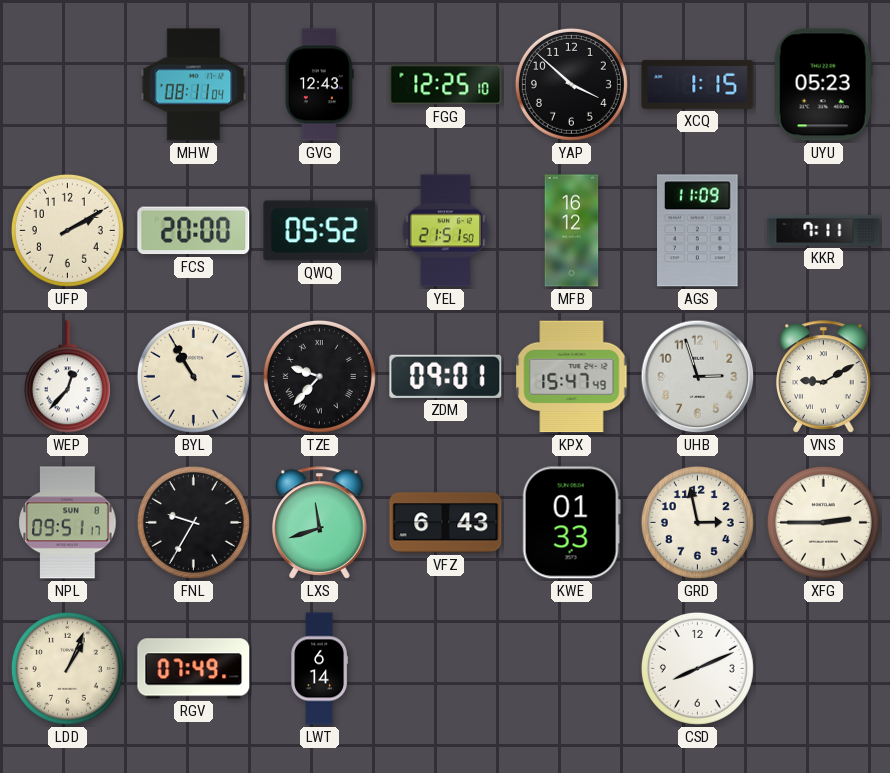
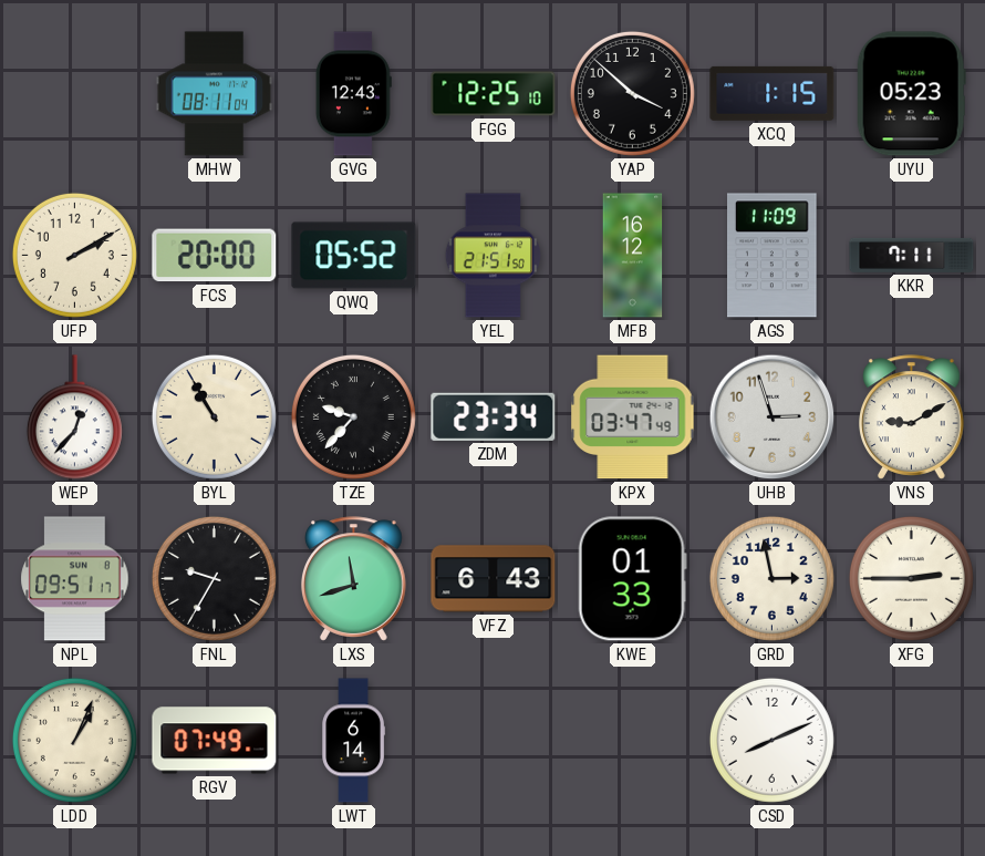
ZDM: 09:01 -> 23:34 (494, 416)
KPX: 15:47 -> 03:47 (633, 417)
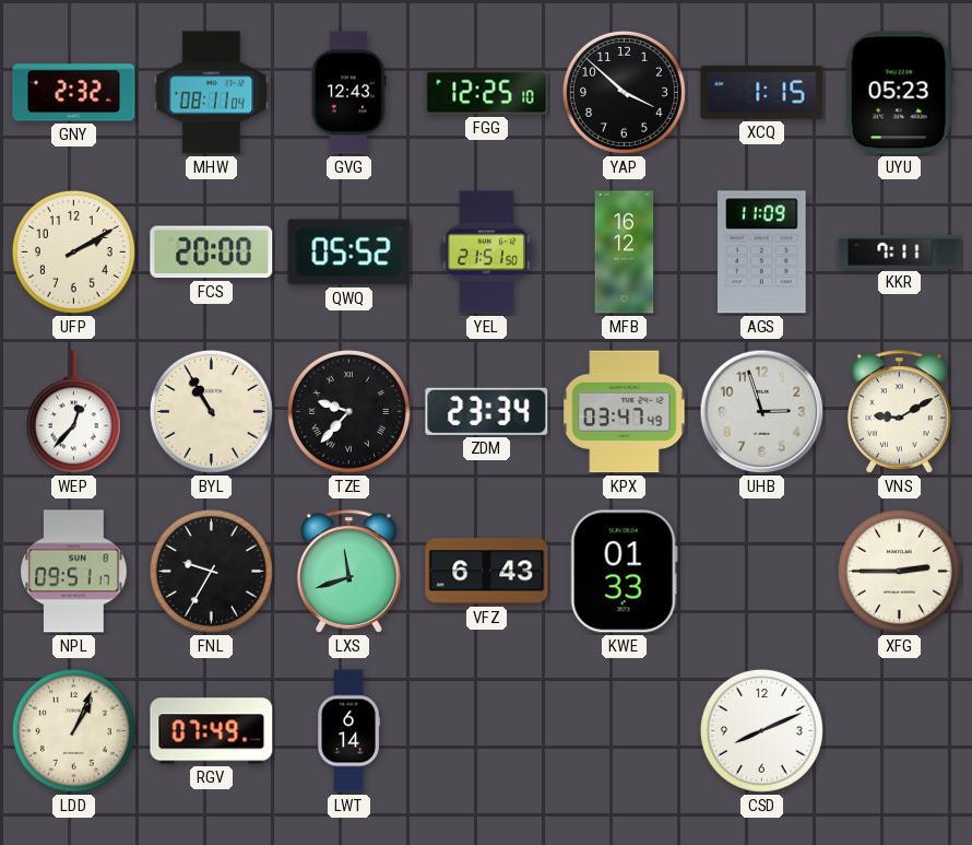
GNY: none -> 2:32 (74, 93)
GRD: 2:58 -> none (771, 578)
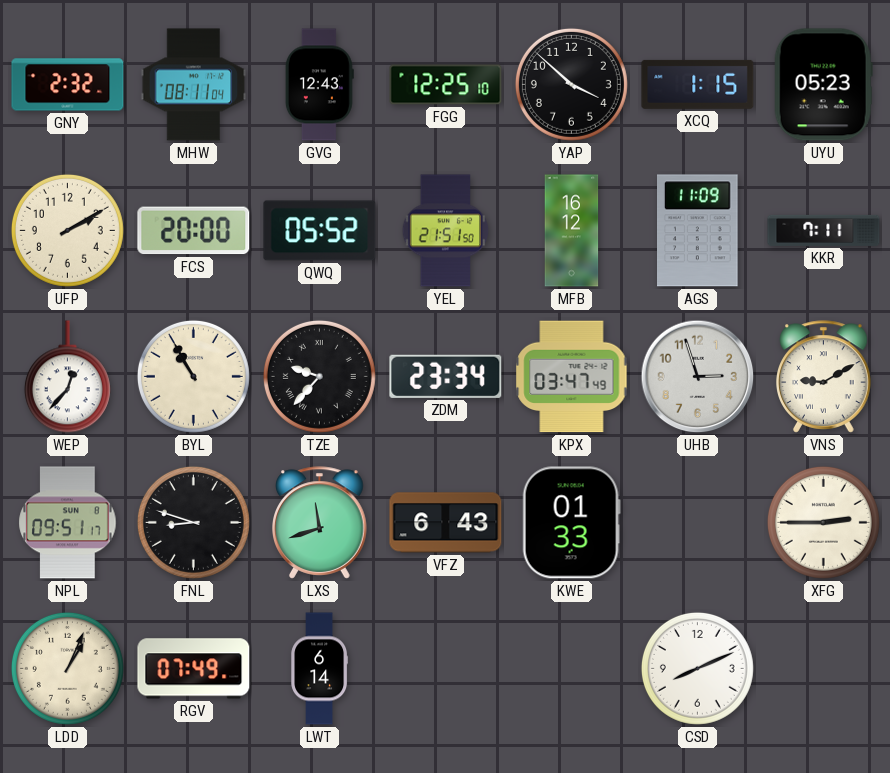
FNL: 9:35 -> 8:48 (193, 522)
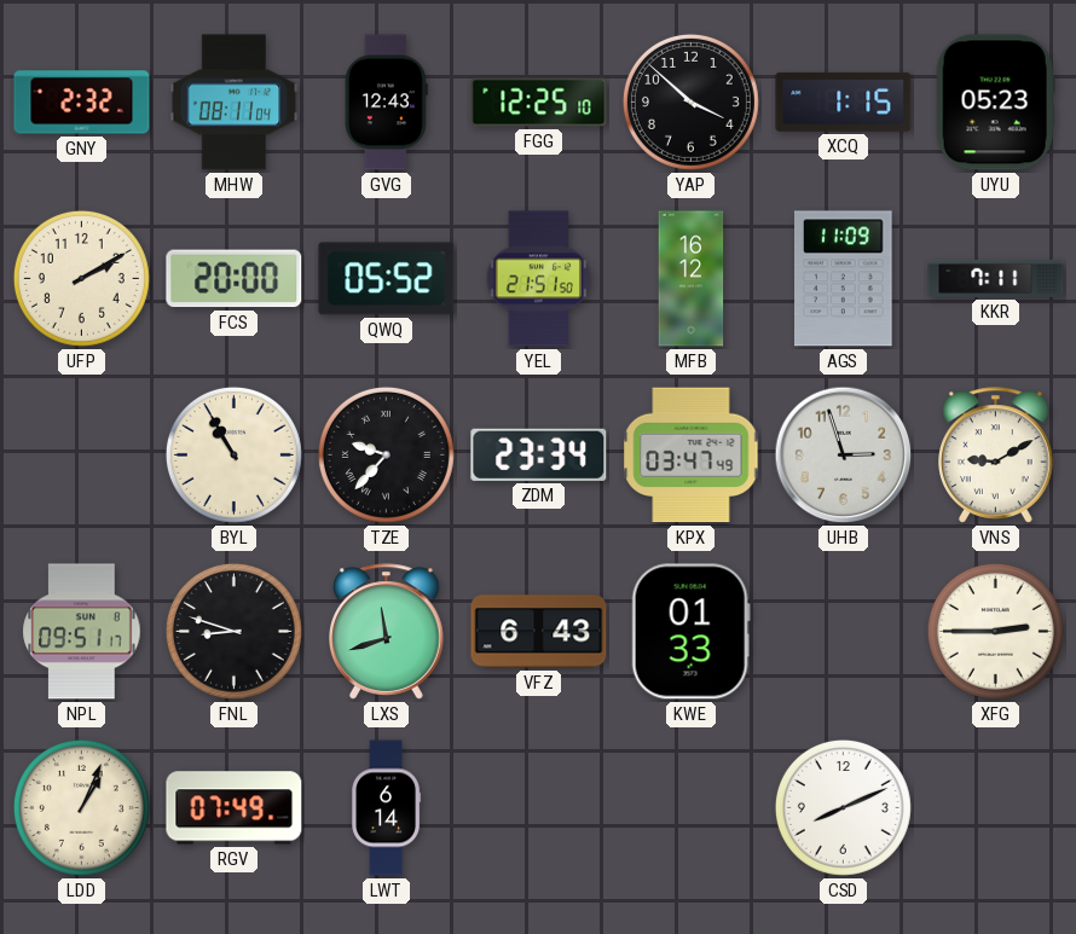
WEP: 12:37 -> none (67, 377)
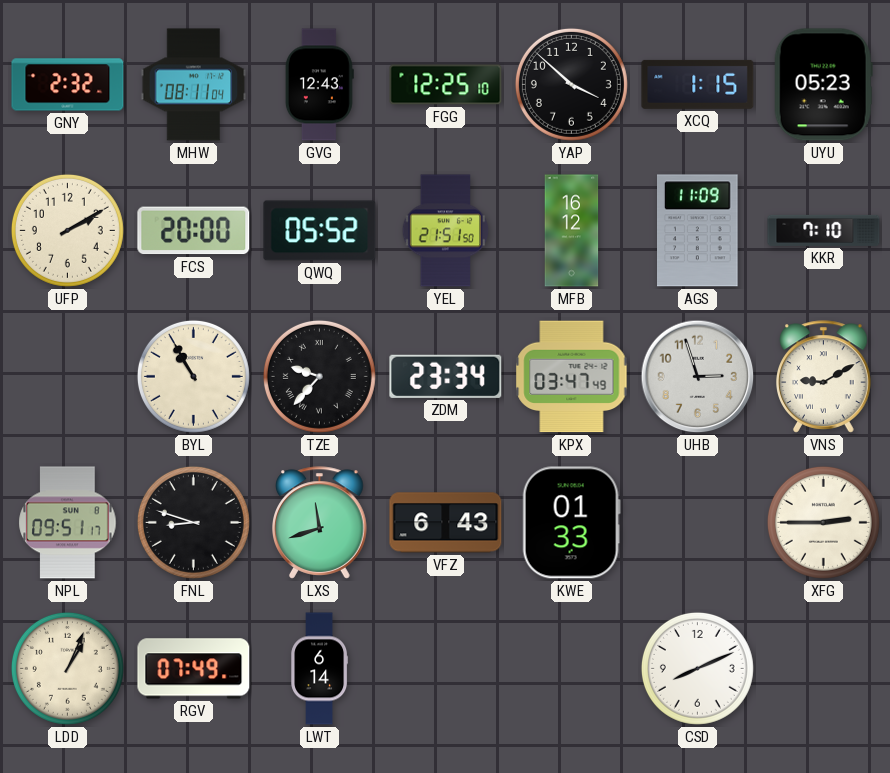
KKR: 7:11 -> 7:10 (824, 230)
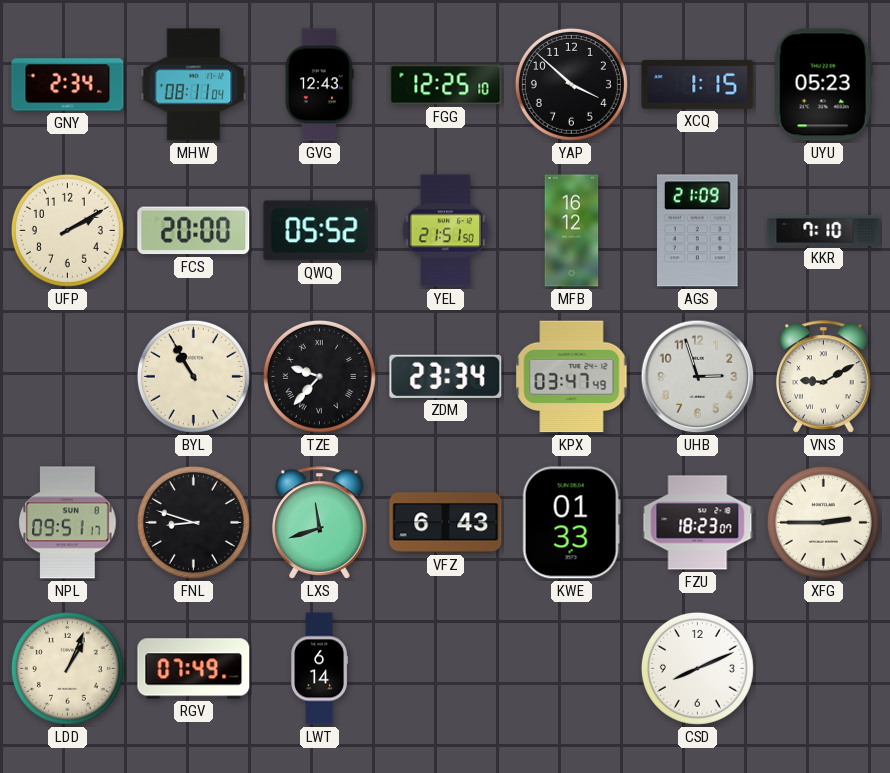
GNY: 2:32 -> 2:34 (68, 85)
AGS: 11:09 -> 21:09 (698, 231)
FZU: none -> 18:23 (698, 523)
